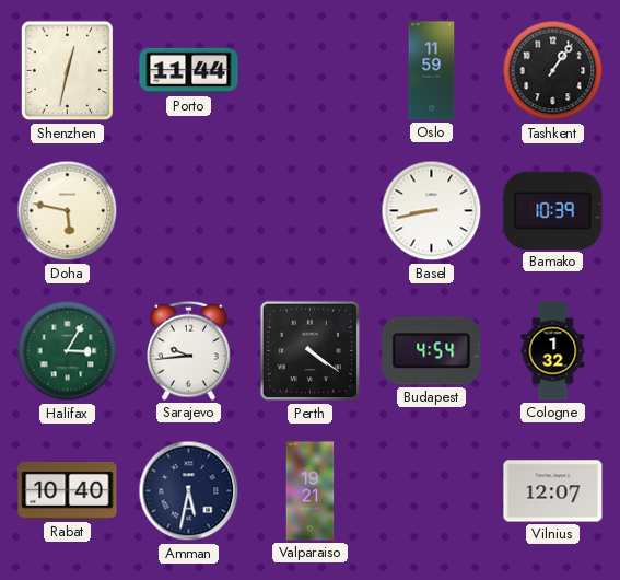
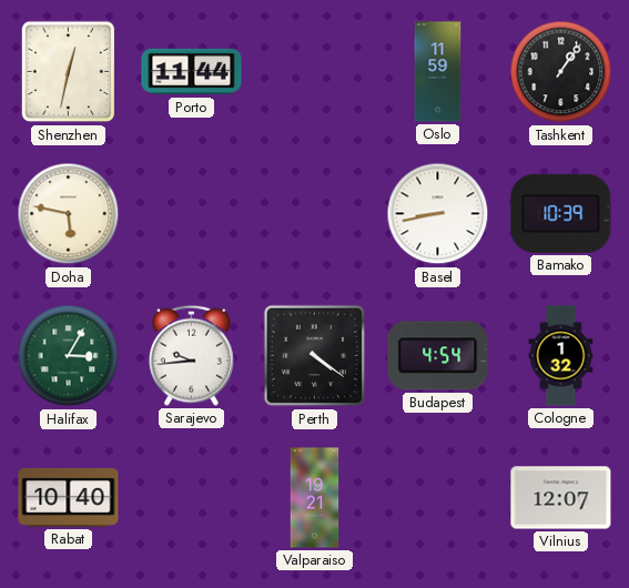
Amman: 5:32 -> none (189, 491)
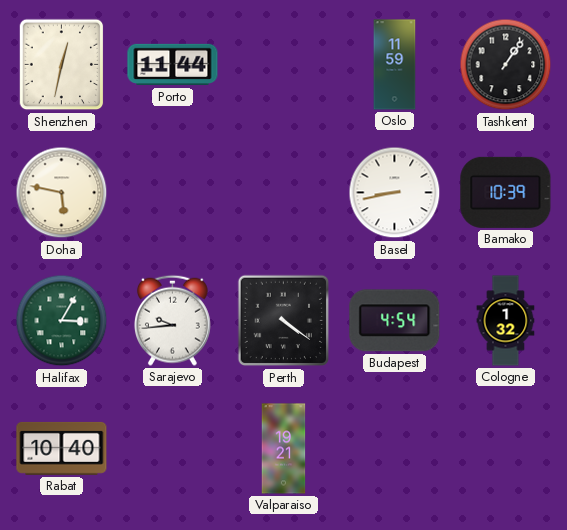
Vilnius: 12:07 -> none (561, 498)
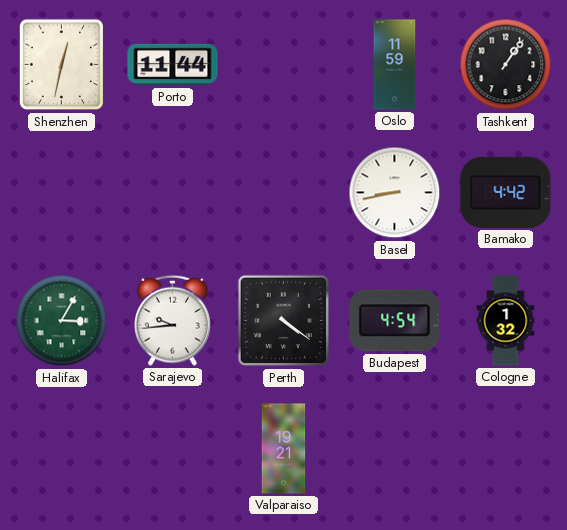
Doha: 5:47 -> none (62, 193)
Bamako: 10:39 -> 4:42 (506, 192)
Rabat: 10:40 -> none (62, 448)
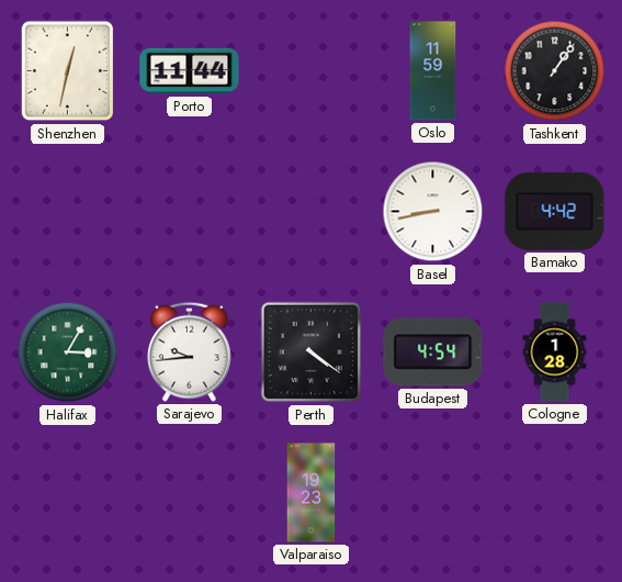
Cologne: 1:32 -> 1:28 (555, 352)
Valparaiso: 19:21 -> 19:23 (312, 493)
